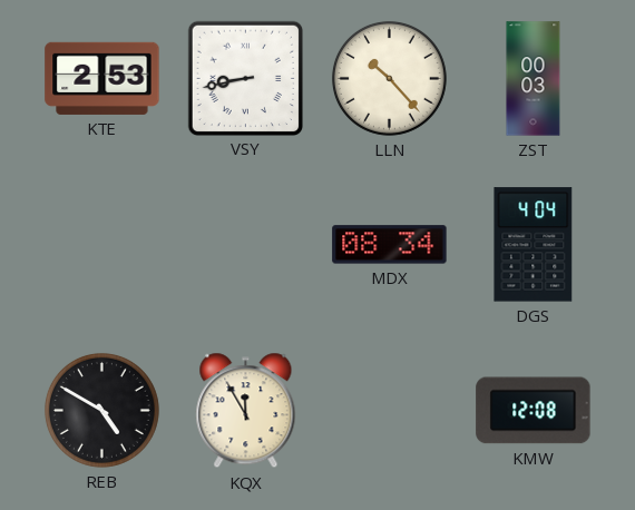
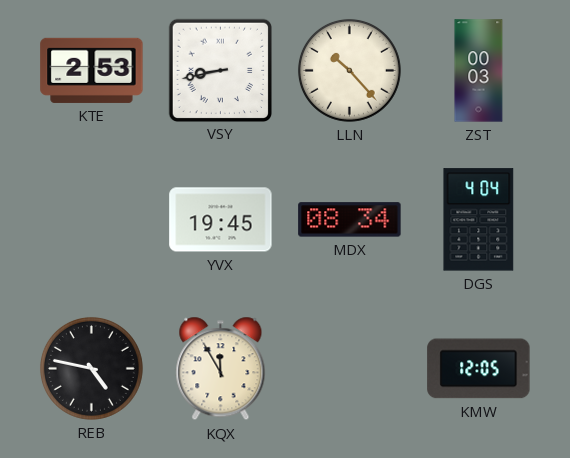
YVX: none -> 19:45 (221, 220)
REB: 4:50 -> 4:47 (91, 368)
KMW: 12:08 -> 12:05 (479, 369)
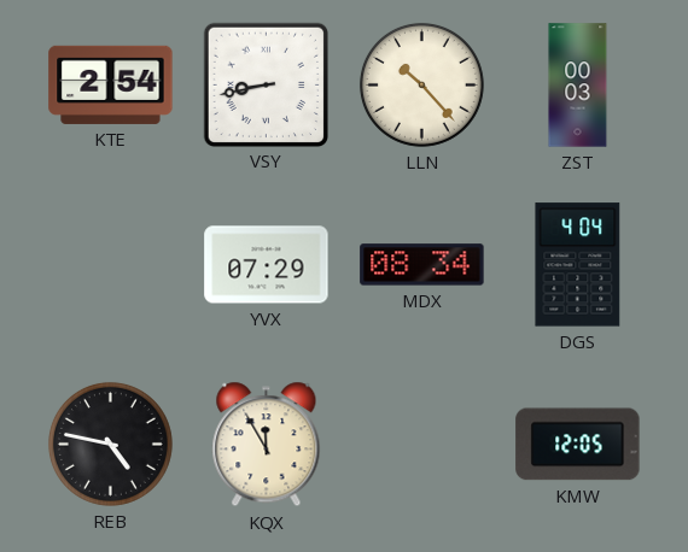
KTE: 2:53 -> 2:54 (111, 84)
YVX: 19:45 -> 07:29 (267, 265)
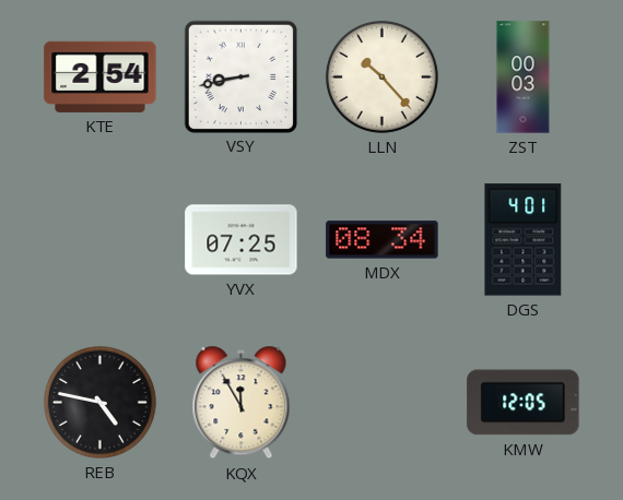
YVX: 07:29 -> 07:25 (242, 240)
DGS: 4:04 -> 4:01 (524, 240)
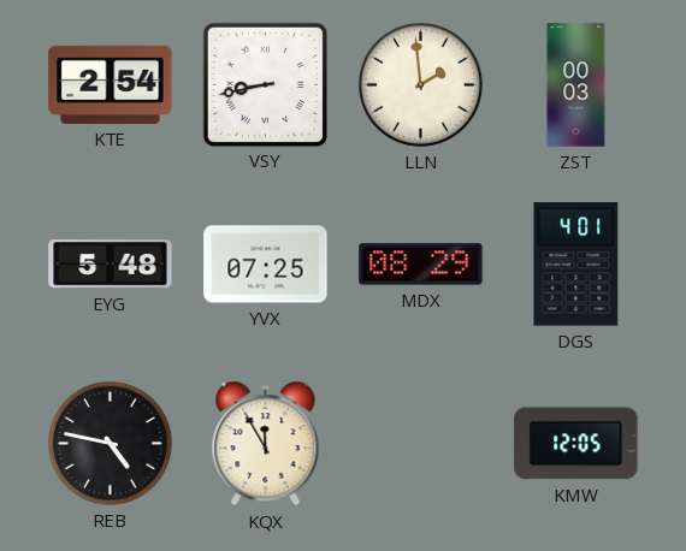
LLN: 10:23 -> 1:59 (420, 84)
EYG: none -> 5:48 (111, 265)
MDX: 08:34 -> 08:29 (421, 265)
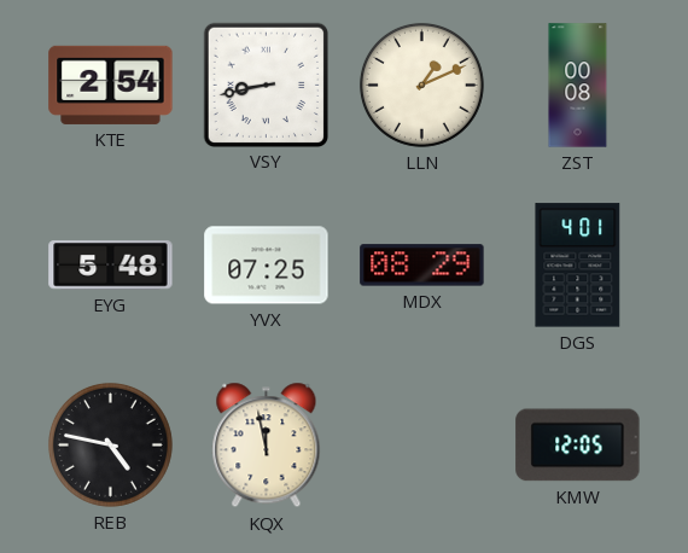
LLN: 1:59 -> 1:11 (421, 85)
ZST: 00:03 -> 00:08 (578, 86)
KQX: 11:55 -> 11:58 (267, 446)
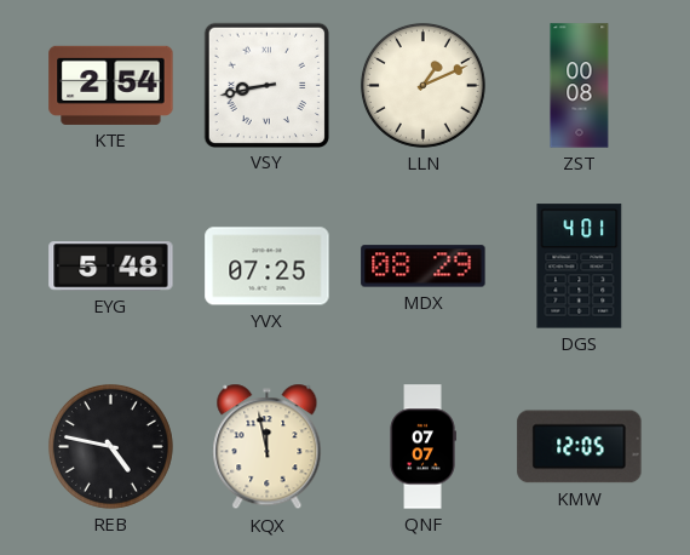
QNF: none -> 07:07 (422, 447)
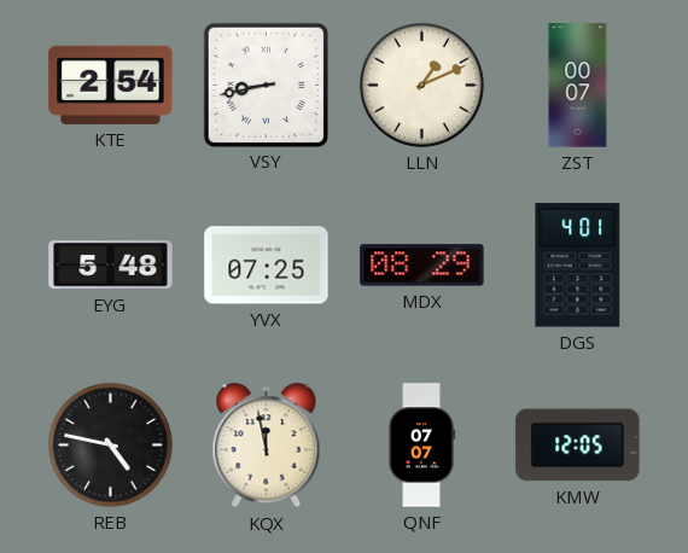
ZST: 00:08 -> 00:07 (578, 86)
